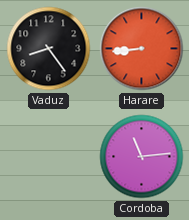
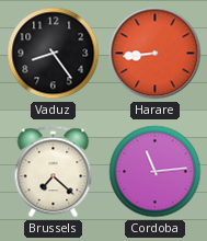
Brussels: none -> 7:22 (54, 172)
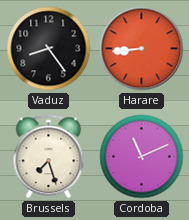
Brussels: 7:22 -> 7:27 (49, 157)
Cordoba: 11:14 -> 11:11 (142, 157)
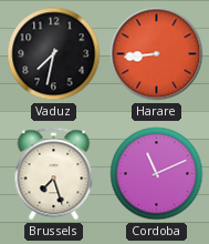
Vaduz: 8:24 -> 7:32 (54, 54)
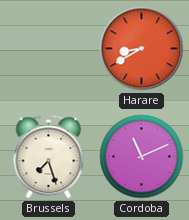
Vaduz: 7:32 -> none (54, 54)
Harare: 8:44 -> 8:40 (142, 49)
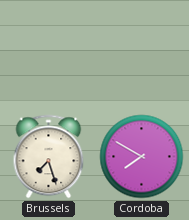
Harare: 8:40 -> none (142, 49)
Cordoba: 11:11 -> 7:50 (142, 157)
